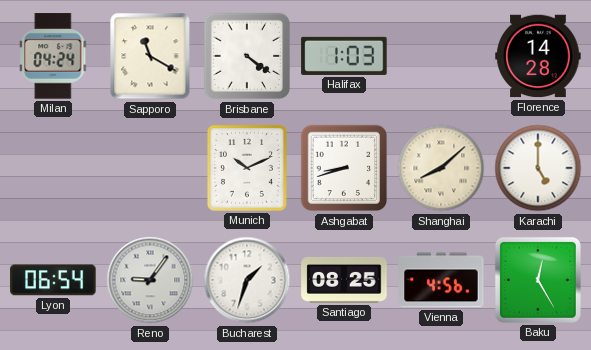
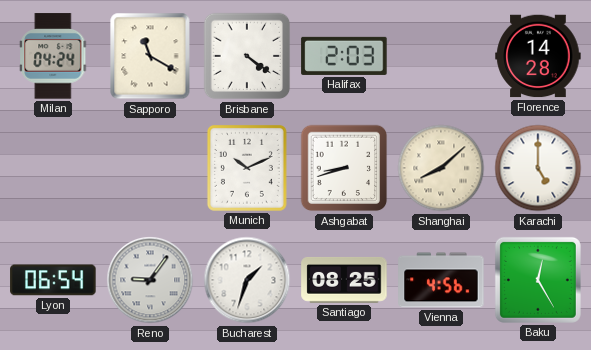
Halifax: 1:03 -> 2:03 (344, 56)
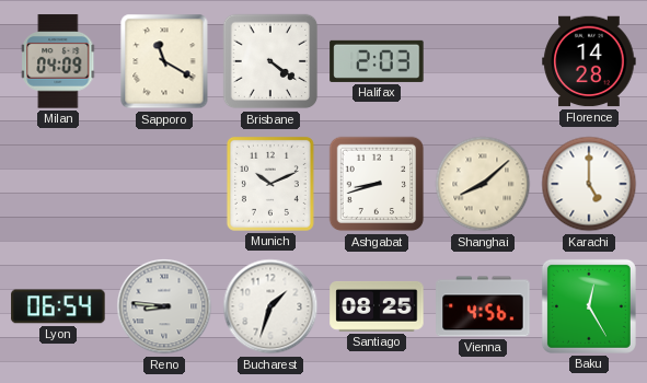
Milan: 04:24 -> 04:09 (59, 61)
Reno: 9:06 -> 8:46 (164, 306)
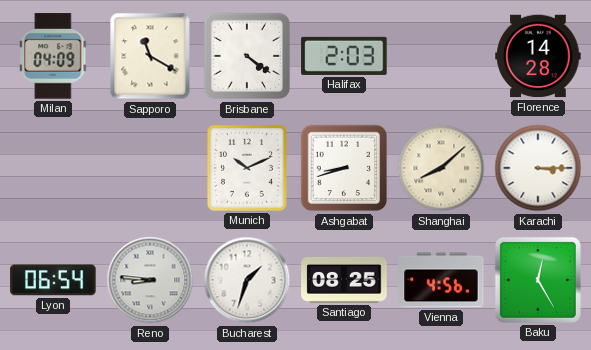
Karachi: 5:00 -> 3:15 (538, 168)
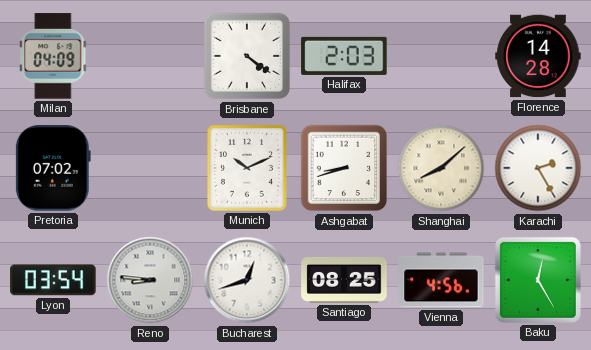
Sapporo: 11:20 -> none (150, 56)
Pretoria: none -> 07:02 (53, 168)
Karachi: 3:15 -> 2:25 (538, 168)
Lyon: 06:54 -> 03:54 (53, 280)
Bucharest: 1:33 -> 12:42 (247, 280)
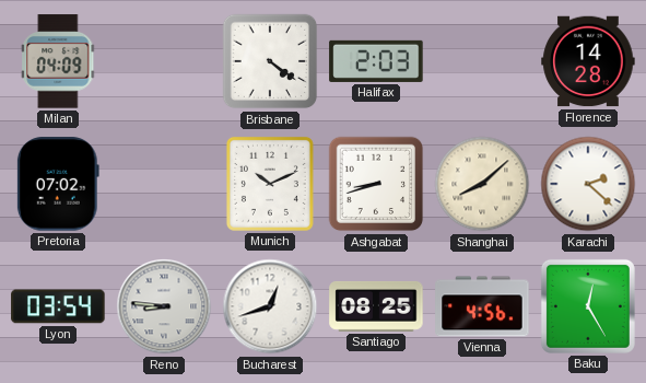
Karachi: 2:25 -> 2:22 (588, 184)
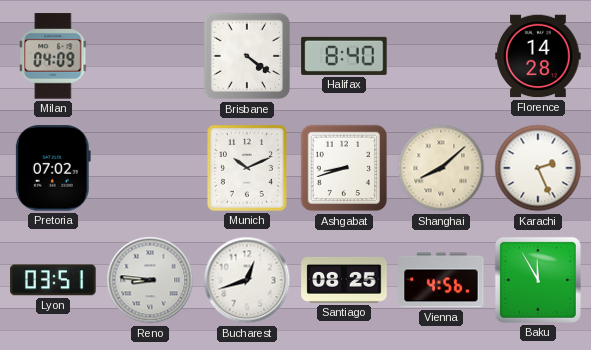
Halifax: 2:03 -> 8:40 (344, 56)
Karachi: 2:22 -> 2:26 (538, 168)
Lyon: 03:54 -> 03:51 (53, 280)
Baku: 12:25 -> 11:55 (538, 280)
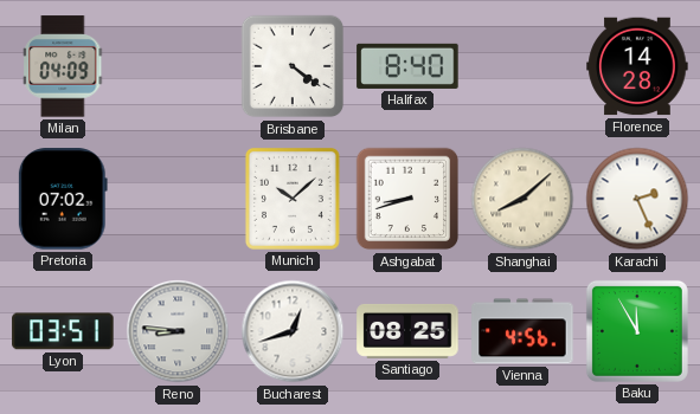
Munich: 10:11 -> 10:08 (293, 199)
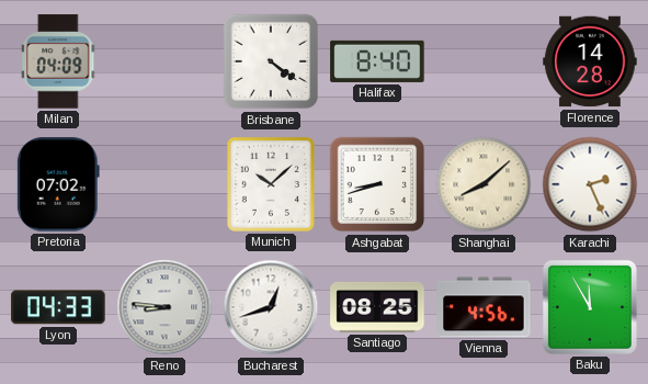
Lyon: 03:51 -> 04:33 (58, 307)
